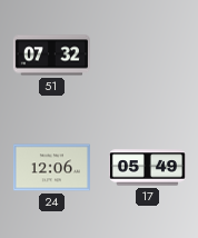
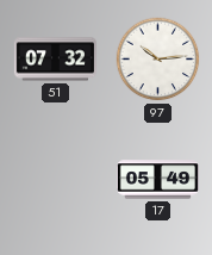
97: none -> 10:14 (158, 60)
24: 12:06 -> none (51, 168)
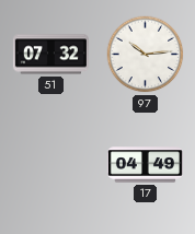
17: 05:49 -> 04:49 (145, 165)
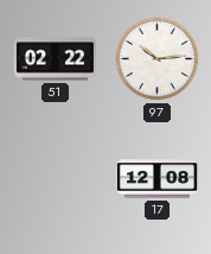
51: 07:32 -> 02:22 (55, 59)
17: 04:49 -> 12:08 (156, 179)
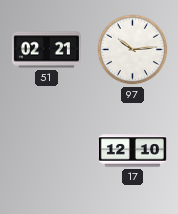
51: 02:22 -> 02:21 (46, 50)
17: 12:08 -> 12:10 (132, 151)
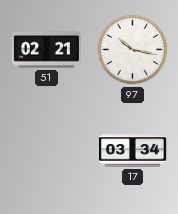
97: 10:14 -> 10:17 (133, 50)
17: 12:10 -> 03:34 (132, 151)
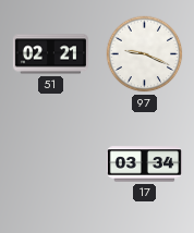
97: 10:17 -> 9:19 (145, 54)
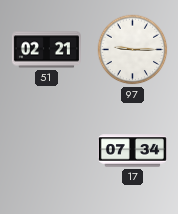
97: 9:19 -> 9:15 (133, 50)
17: 03:34 -> 07:34 (132, 151)
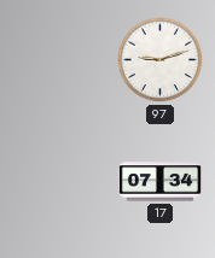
51: 02:21 -> none (46, 50)
97: 9:15 -> 9:12 (161, 60)
